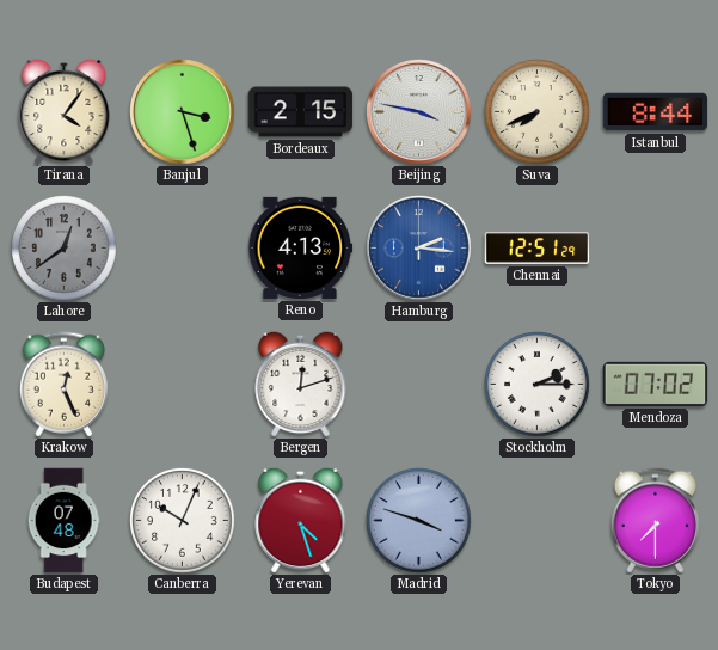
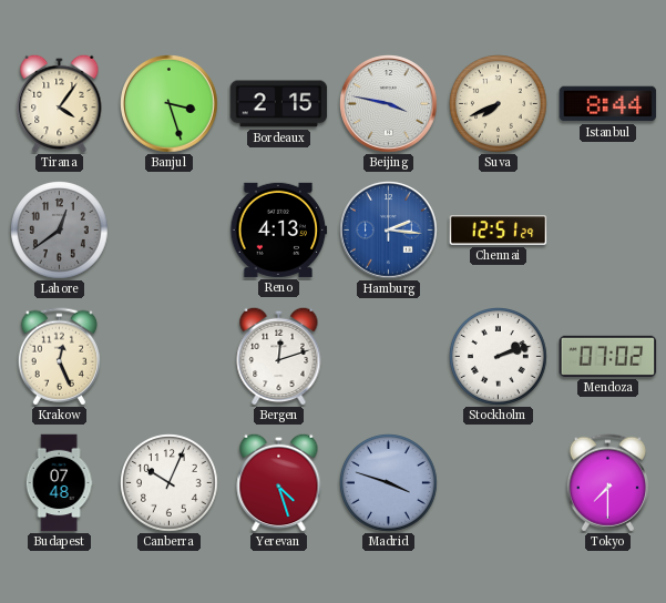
Stockholm: 2:15 -> 2:12 (499, 357)
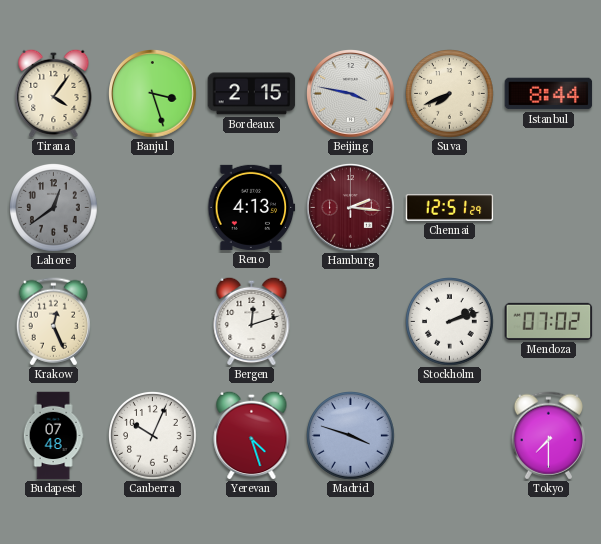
Hamburg dial: blue -> burgundy (351, 208)
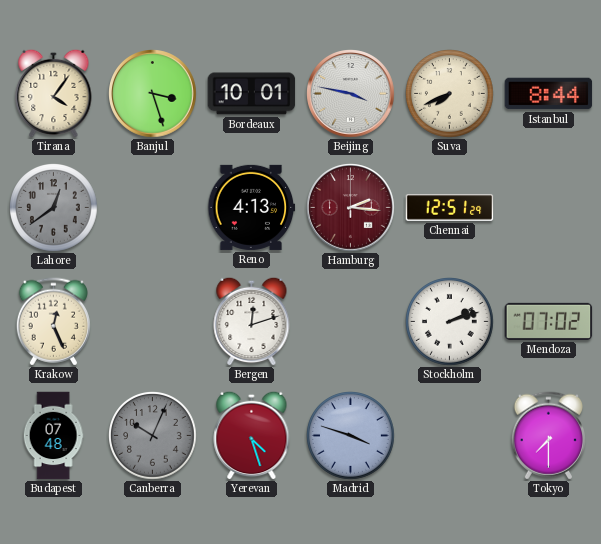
Bordeaux: 2:15 -> 10:01 (252, 94)
Canberra dial: white -> grey (153, 436)
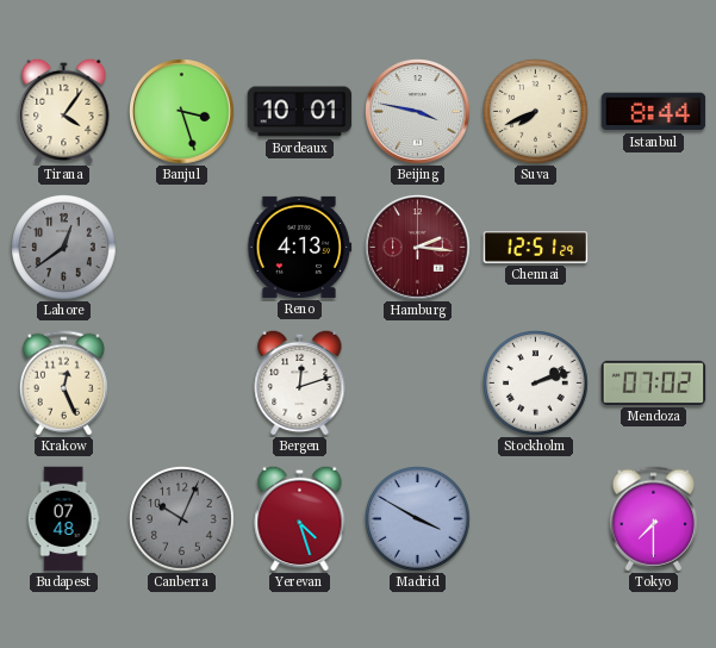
Madrid: 3:48 -> 3:50 (418, 519)
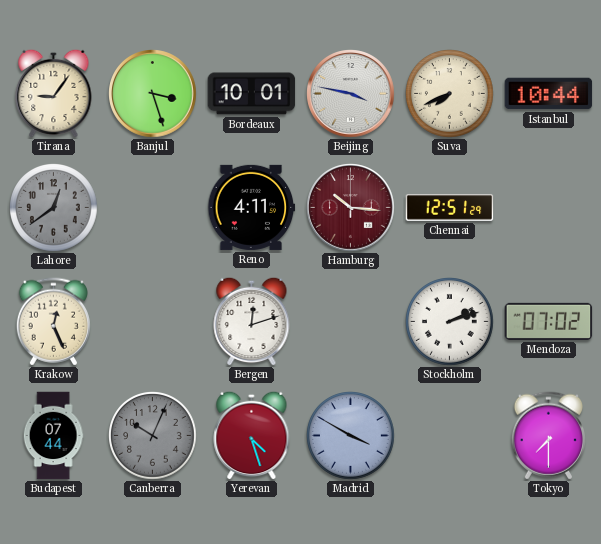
Tirana: 4:06 -> 9:06 (54, 93)
Istanbul: 8:44 -> 10:44 (549, 94)
Reno: 4:13 -> 4:11 (252, 207)
Hamburg: 2:16 -> 10:16 (351, 208)
Budapest: 07:48 -> 07:44 (53, 436)
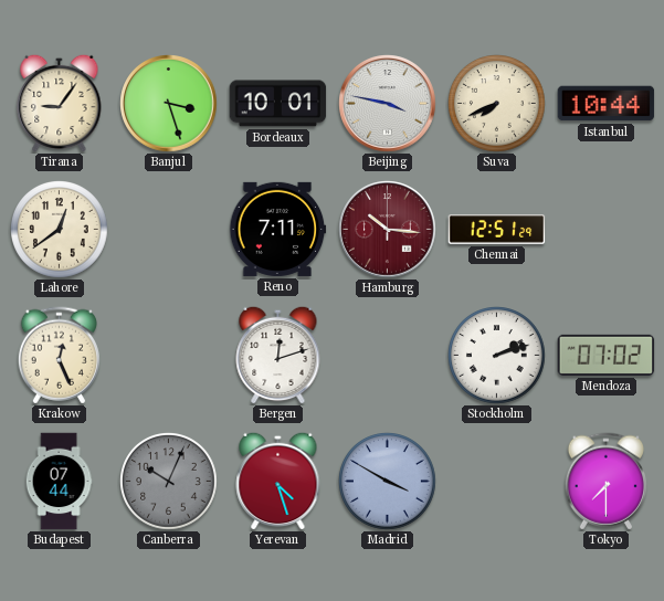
Lahore dial: grey -> cream (60, 230)
Reno: 4:11 -> 7:11 (278, 229)
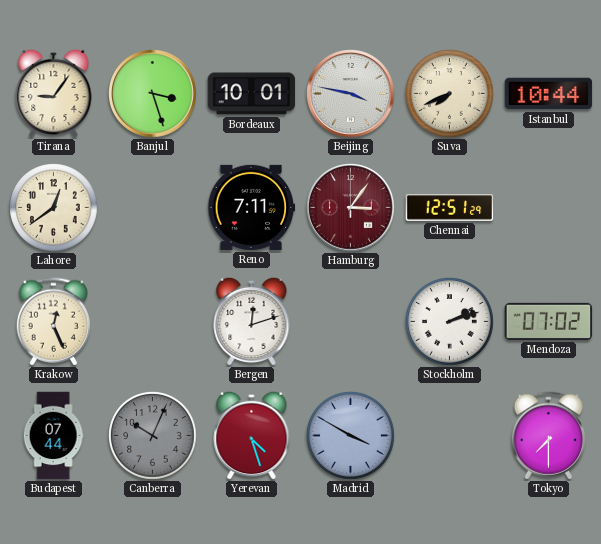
Hamburg: 10:16 -> 3:06 (351, 208)
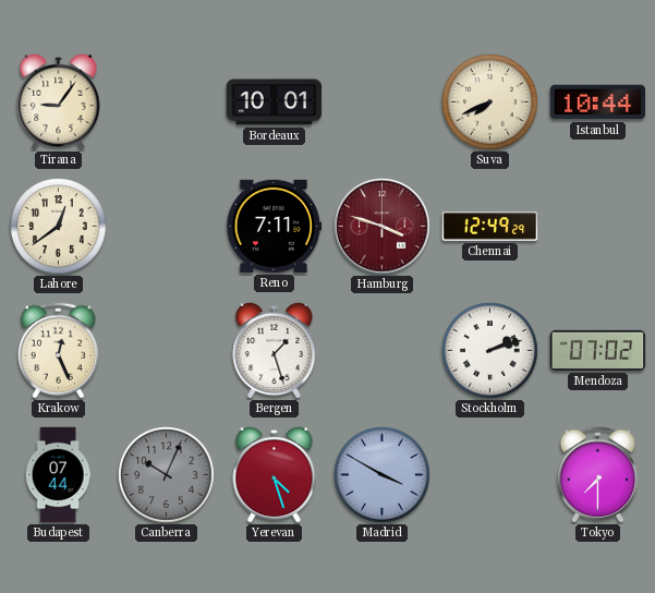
Banjul: 3:27 -> none (153, 94)
Beijing: 3:47 -> none (351, 94)
Hamburg: 3:06 -> 3:48 (383, 227)
Chennai: 12:51 -> 12:49 (490, 227)
Bergen: 12:12 -> 1:27 (275, 350)
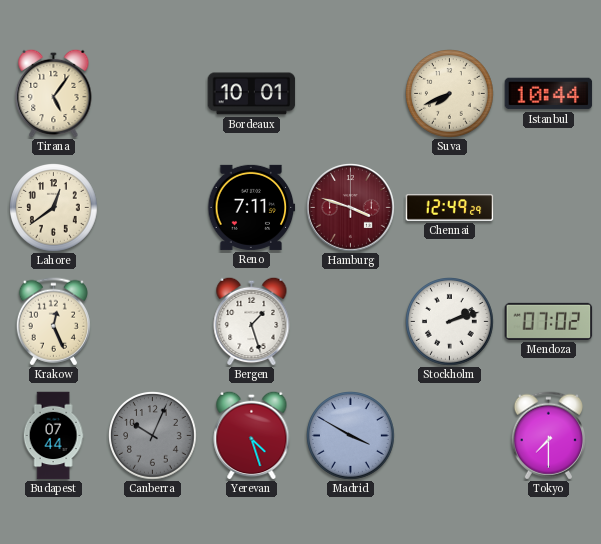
Tirana: 9:06 -> 5:06 (54, 93)
